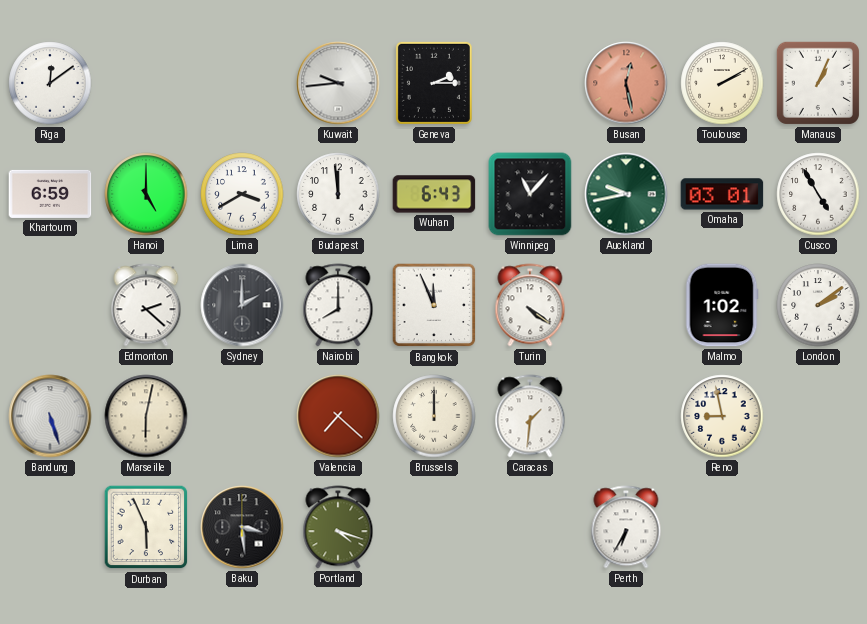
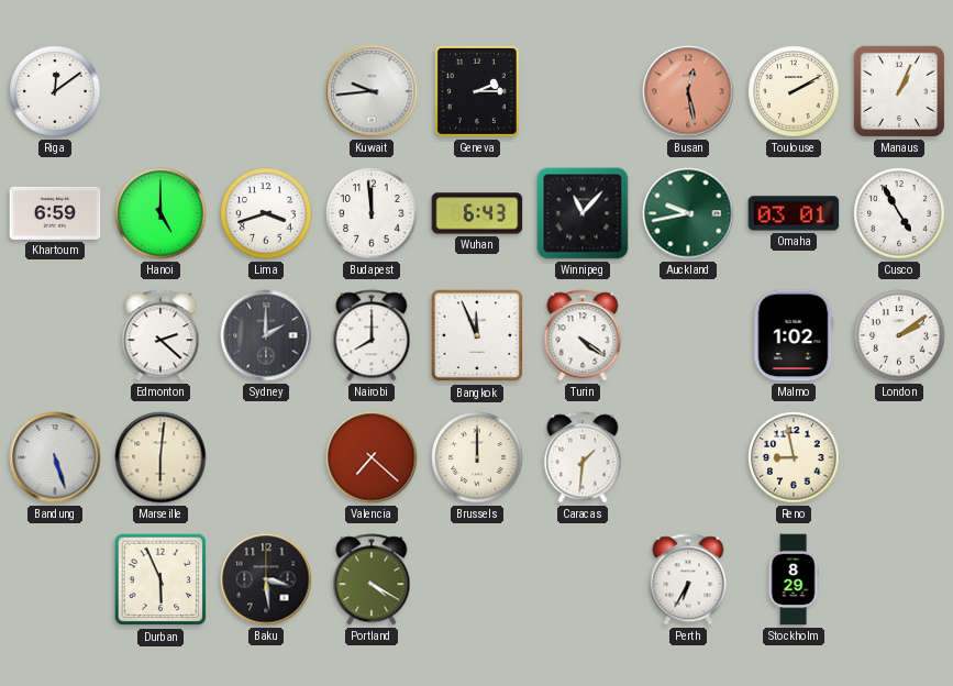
Lima: 3:40 -> 3:42 (266, 213)
Marseille: 6:02 -> 6:01 (160, 457)
Portland: 4:18 -> 4:20 (372, 579)
Stockholm: none -> 8:29 (794, 579)
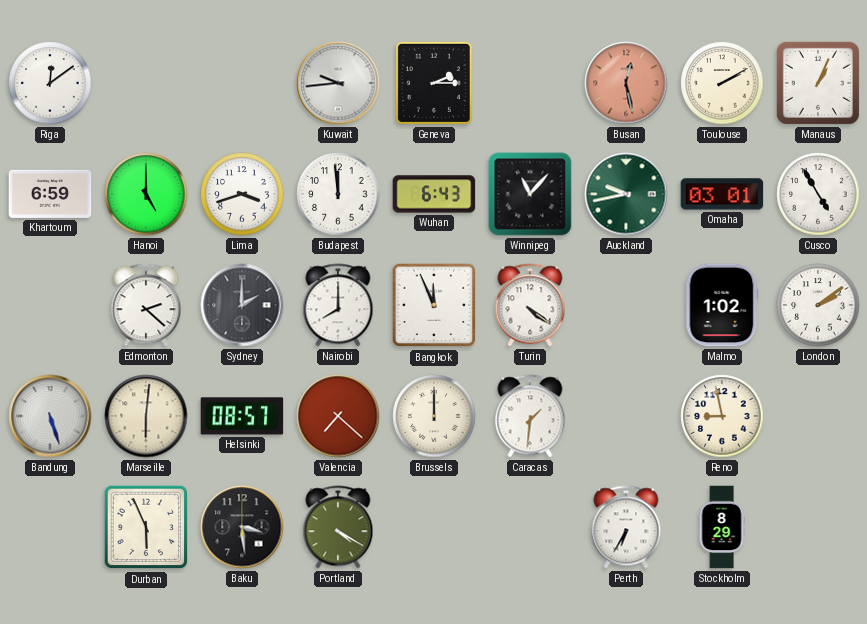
Helsinki: none -> 08:57 (242, 416)
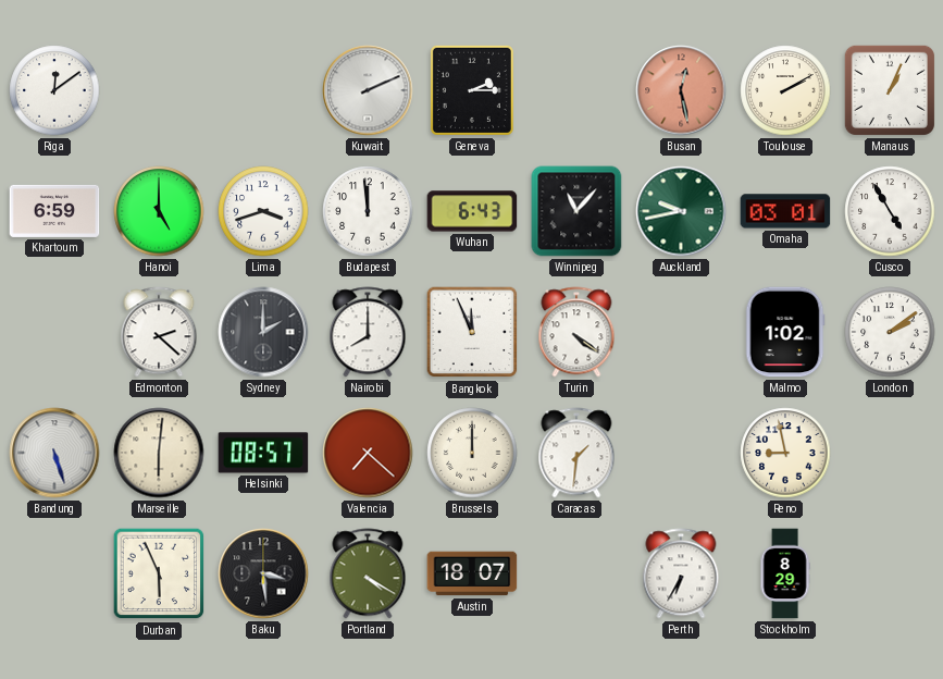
Kuwait: 9:44 -> 2:11 (368, 90)
Austin: none -> 18:07 (472, 573)
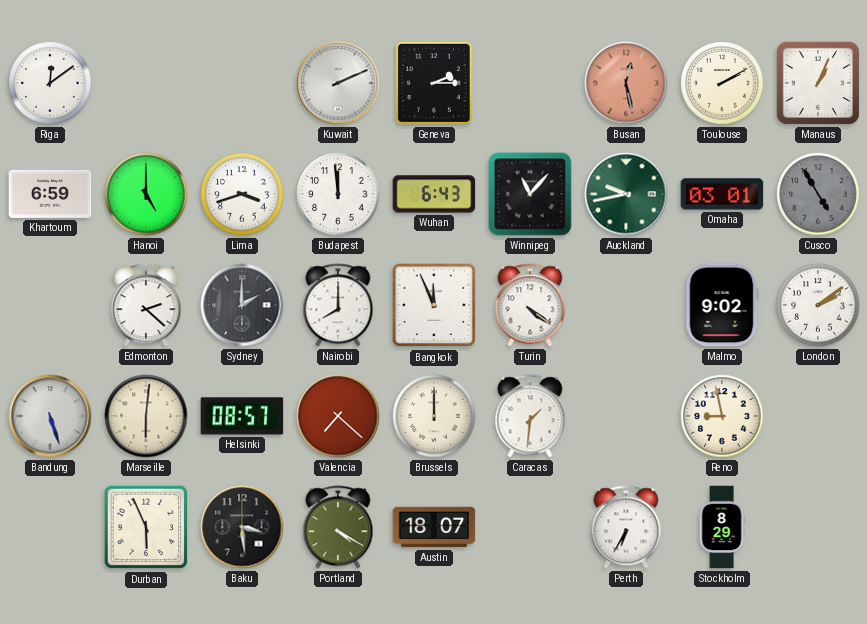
Cusco dial: white -> grey (818, 194)
Malmo: 1:02 -> 9:02 (722, 305)
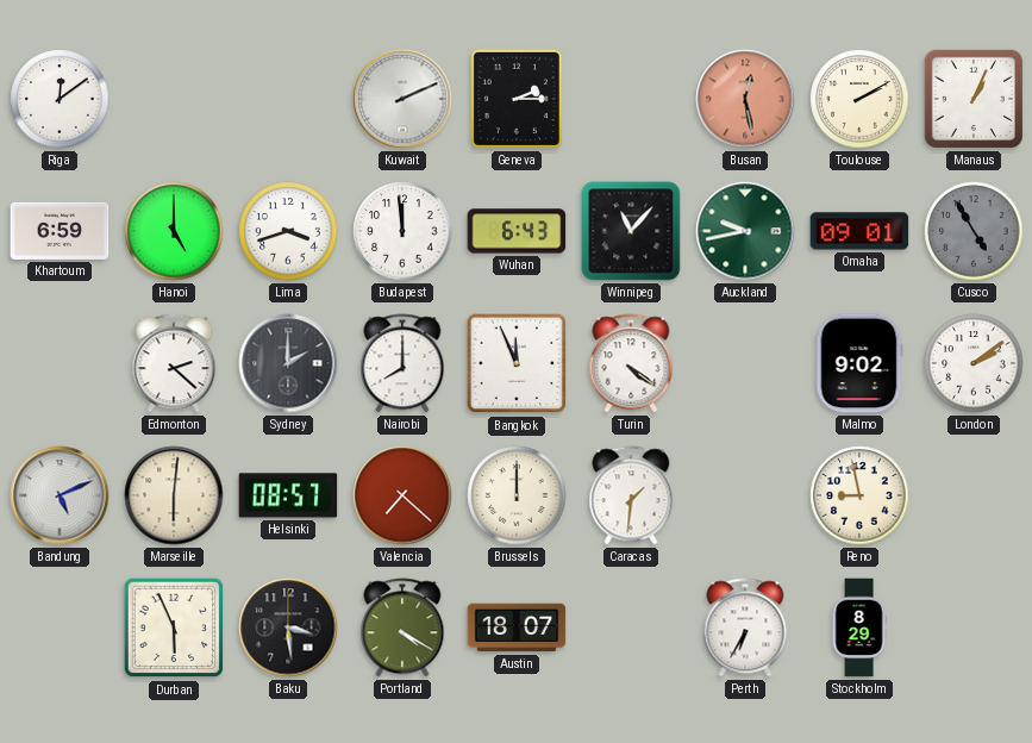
Omaha: 03:01 -> 09:01 (859, 231)
Bandung: 5:27 -> 5:11 (60, 495)
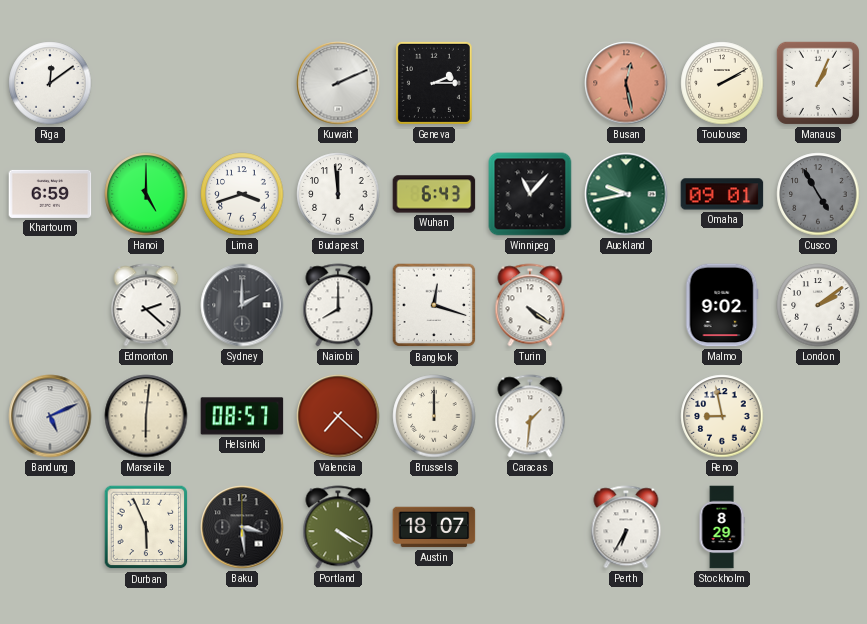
Bangkok: 11:56 -> 12:18 (434, 305)
